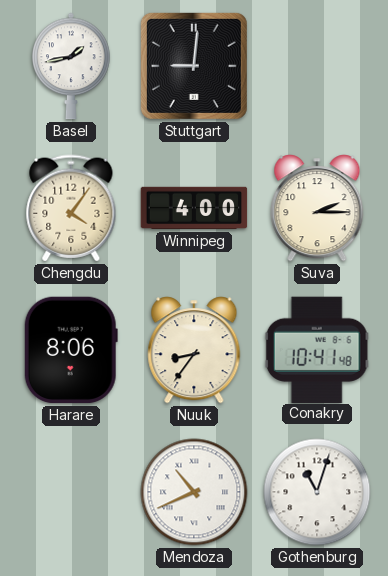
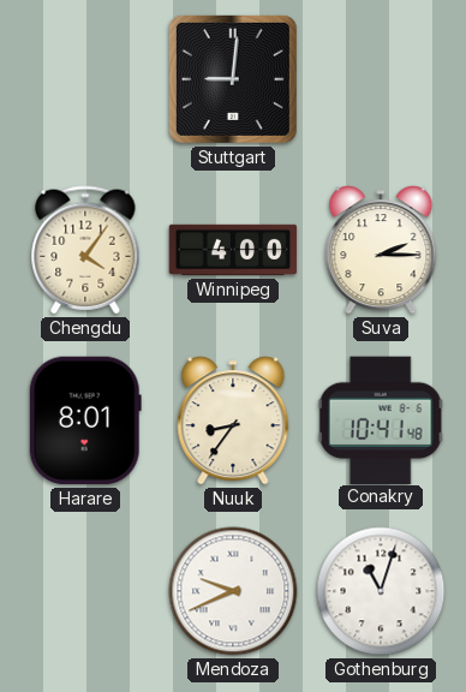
Basel: 1:43 -> none (71, 66)
Harare: 8:06 -> 8:01 (85, 420)
Mendoza: 10:41 -> 9:41 (233, 591)
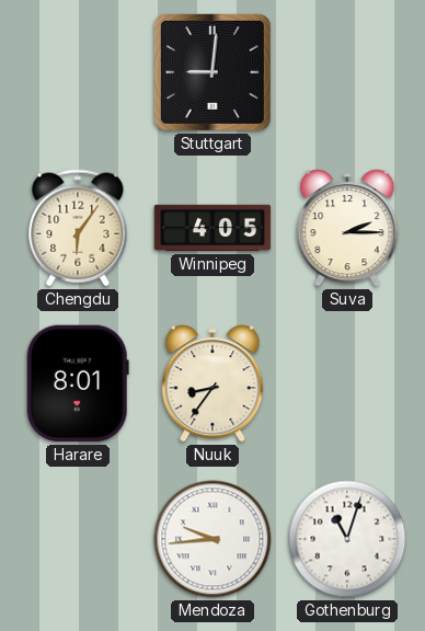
Chengdu: 4:06 -> 6:06 (78, 228)
Winnipeg: 4:00 -> 4:05 (213, 228)
Conakry: 10:41 -> none (381, 419)
Mendoza: 9:41 -> 9:44 (213, 539)
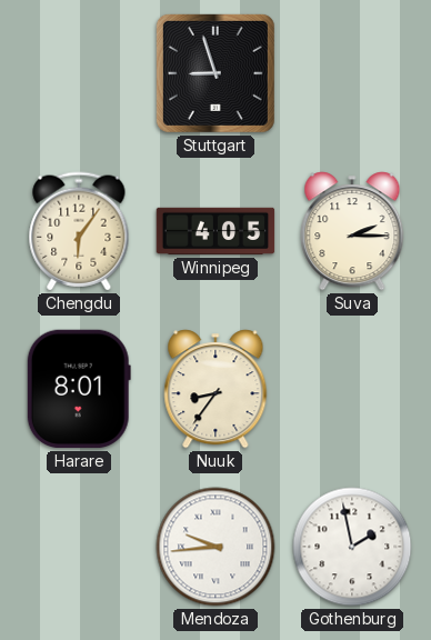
Stuttgart: 9:01 -> 8:57 (215, 73)
Gothenburg: 11:03 -> 1:58 (352, 547)
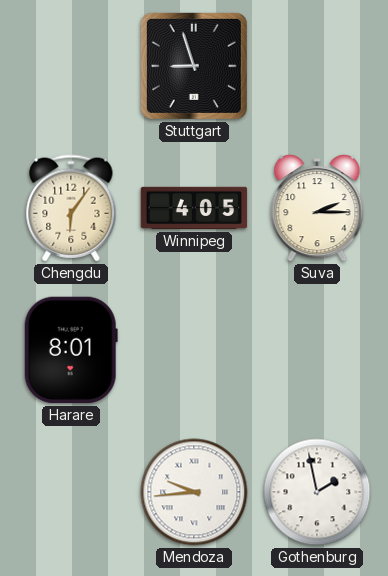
Nuuk: 8:36 -> none (215, 389)
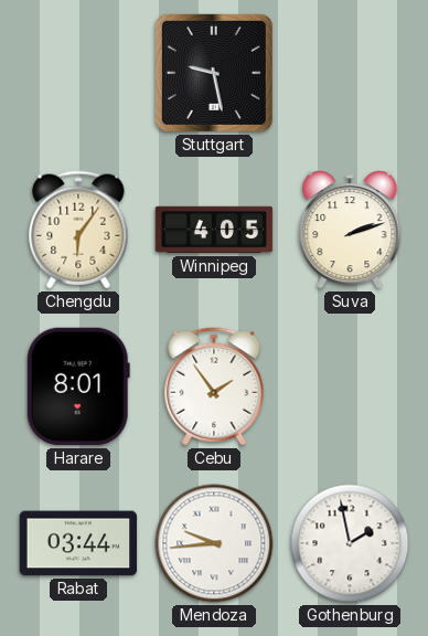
Stuttgart: 8:57 -> 9:28 (214, 73)
Suva: 2:15 -> 2:12 (350, 230)
Cebu: none -> 1:54 (214, 386)
Rabat: none -> 03:44 (78, 543)
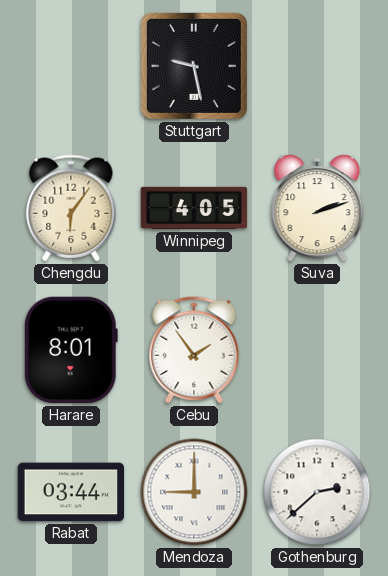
Mendoza: 9:44 -> 9:00 (194, 492)
Gothenburg: 1:58 -> 2:38 (317, 492)
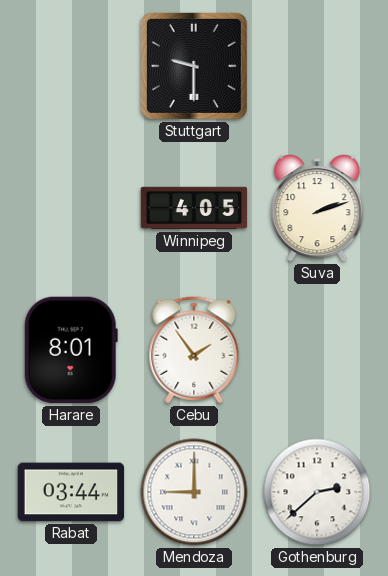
Stuttgart: 9:28 -> 9:30 (194, 66)
Chengdu: 6:06 -> none (71, 208)
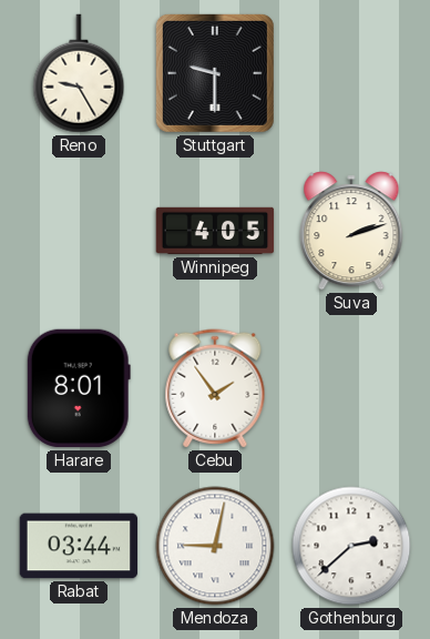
Reno: none -> 9:25 (79, 73)
Mendoza: 9:00 -> 9:02 (215, 546)
